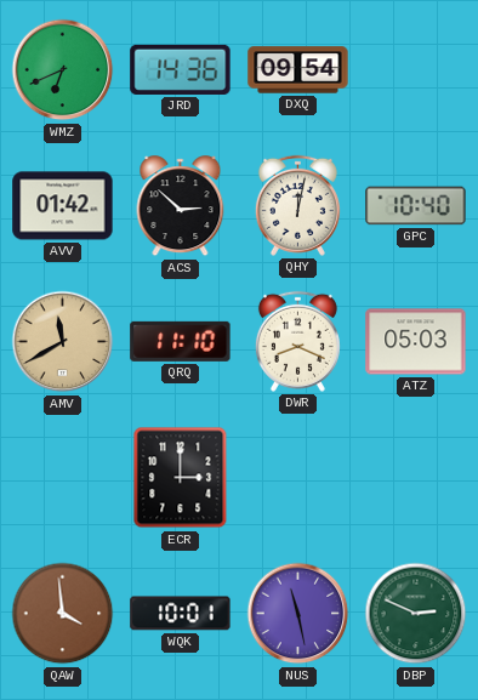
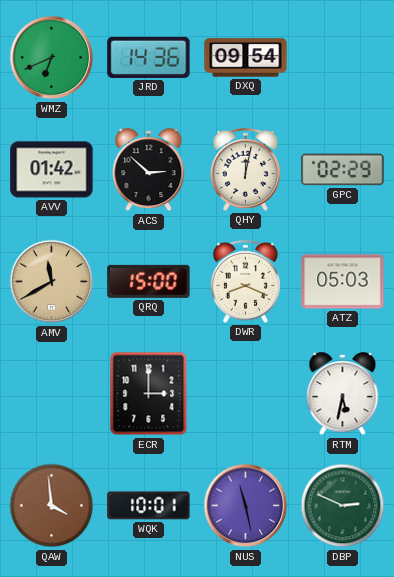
GPC: 10:40 -> 02:29 (343, 170)
QRQ: 11:10 -> 15:00 (149, 281)
RTM: none -> 5:32 (343, 394)
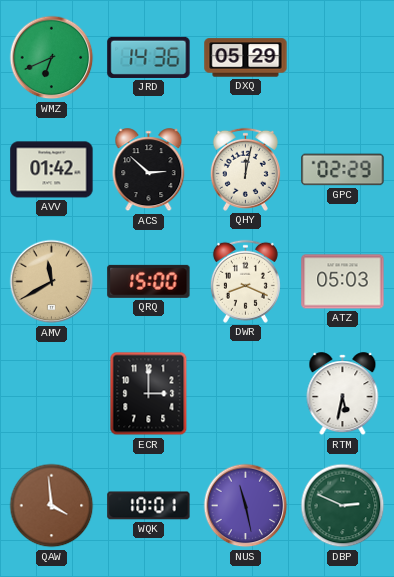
DXQ: 09:54 -> 05:29 (246, 58)
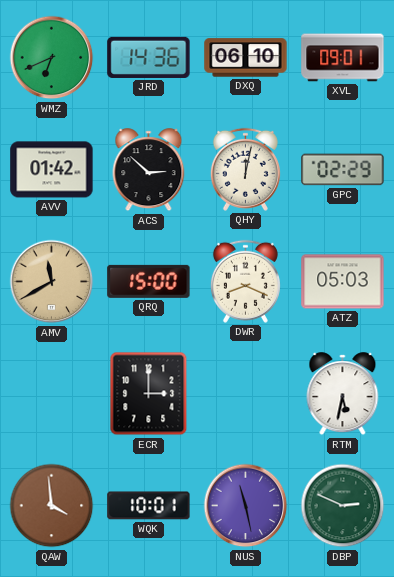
DXQ: 05:29 -> 06:10 (246, 58)
XVL: none -> 09:01 (343, 58)
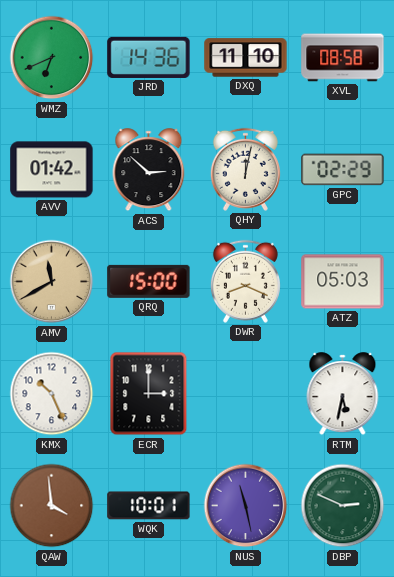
DXQ: 06:10 -> 11:10 (246, 58)
XVL: 09:01 -> 08:58 (343, 58)
KMX: none -> 10:26 (52, 394)
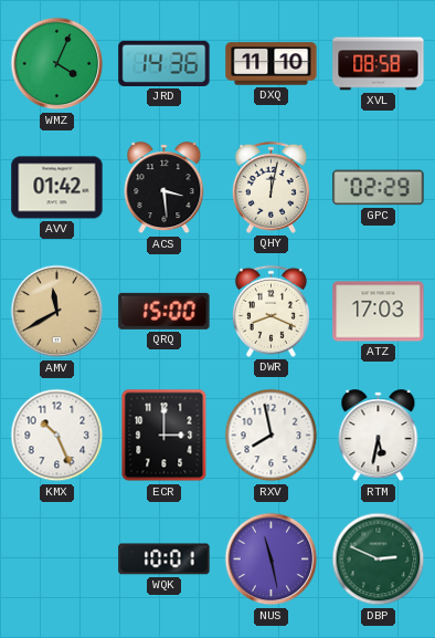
WMZ: 6:41 -> 4:04 (57, 64)
ACS: 2:52 -> 3:29 (165, 188)
ATZ: 05:03 -> 17:03 (379, 312)
RXV: none -> 7:58 (272, 436)
QAW: 3:59 -> none (52, 506)
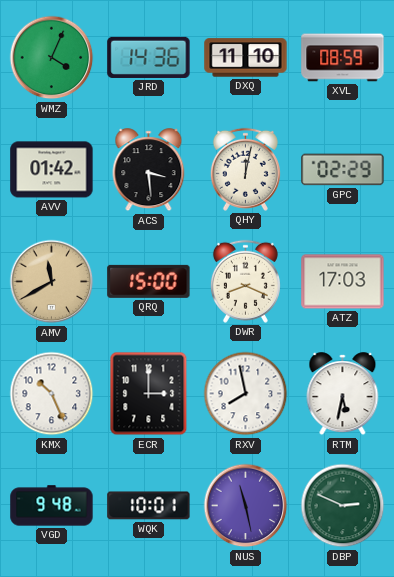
XVL: 08:58 -> 08:59 (343, 58)
VGD: none -> 9:48 (52, 506)
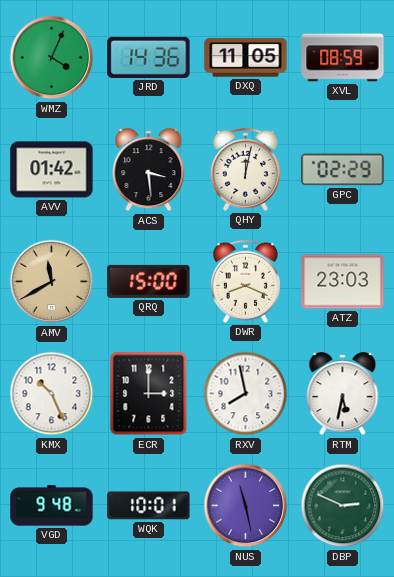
DXQ: 11:10 -> 11:05 (246, 58)
ATZ: 17:03 -> 23:03 (343, 282)
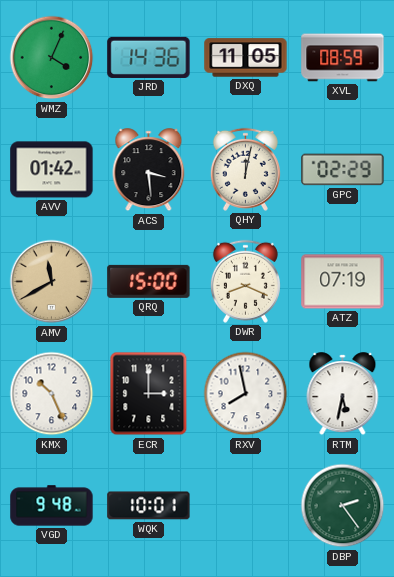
ATZ: 23:03 -> 07:19 (343, 282)
NUS: 11:28 -> none (246, 506)
DBP: 2:49 -> 2:24 (343, 506)
